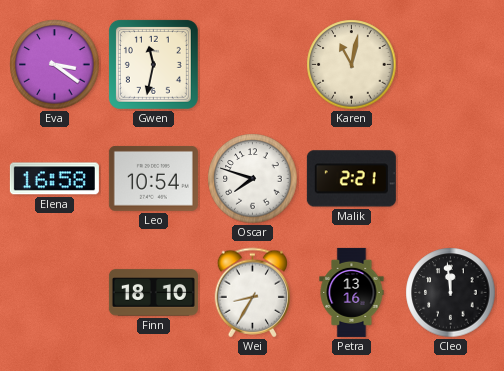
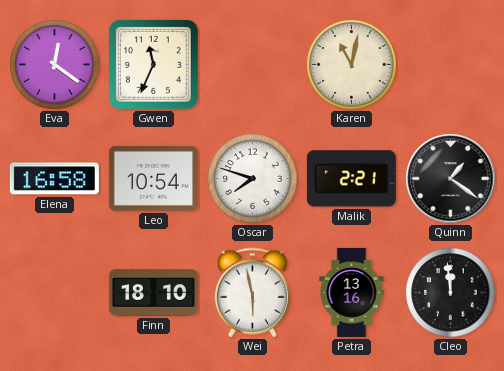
Eva: 3:21 -> 12:21 (55, 65)
Gwen: 11:32 -> 11:34 (153, 64)
Quinn: none -> 1:21 (451, 179)
Wei: 8:35 -> 5:58 (253, 293)
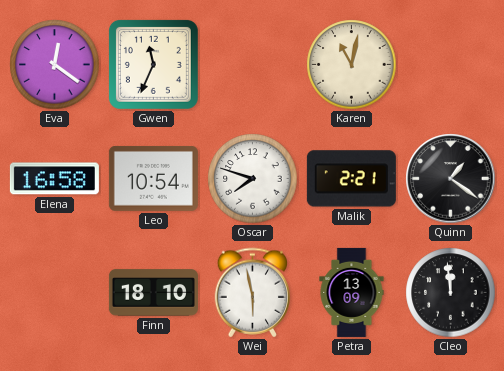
Petra: 13:16 -> 13:09 (352, 292)
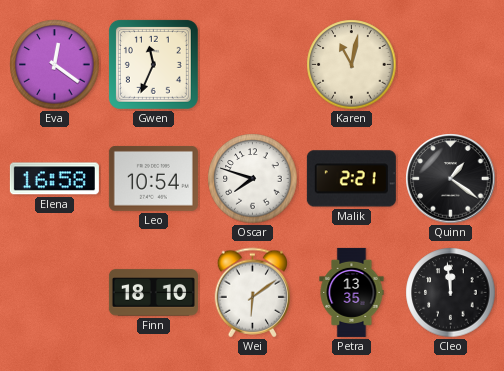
Wei: 5:58 -> 6:09 (253, 293)
Petra: 13:09 -> 13:35 (352, 292)
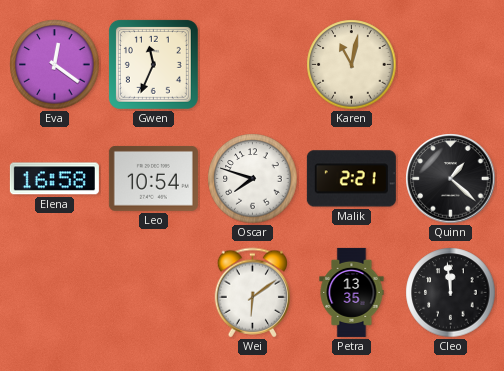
Quinn: 1:21 -> 1:22 (451, 179)
Finn: 18:10 -> none (153, 293)
